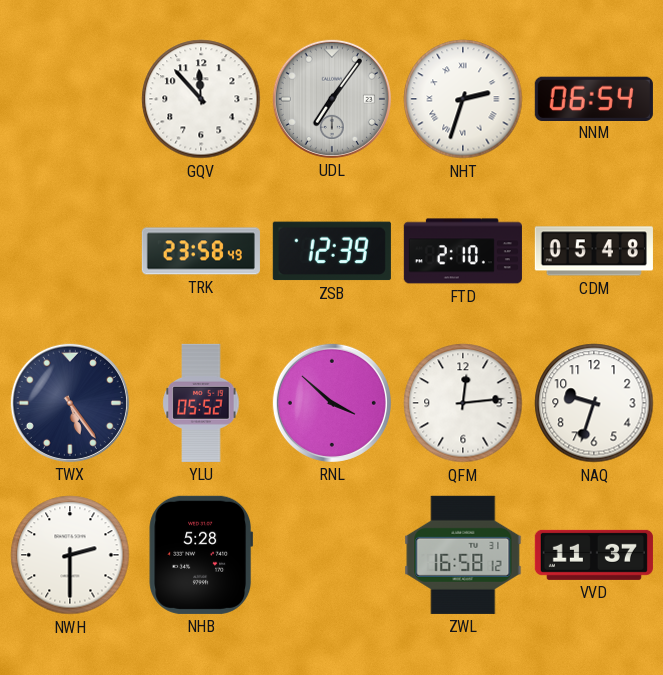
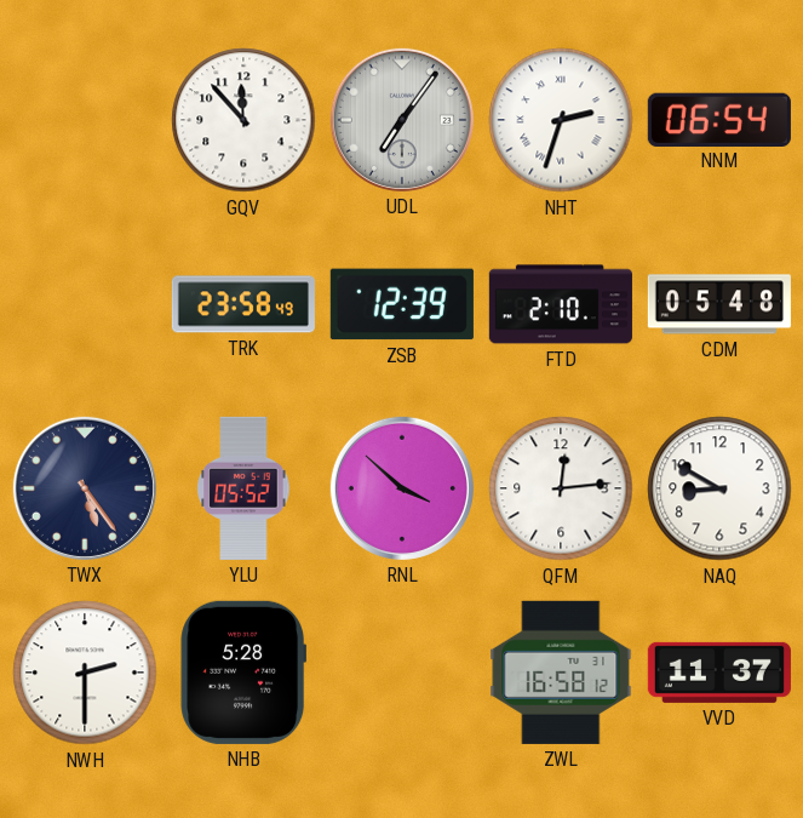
NAQ: 9:33 -> 8:50 (719, 488)
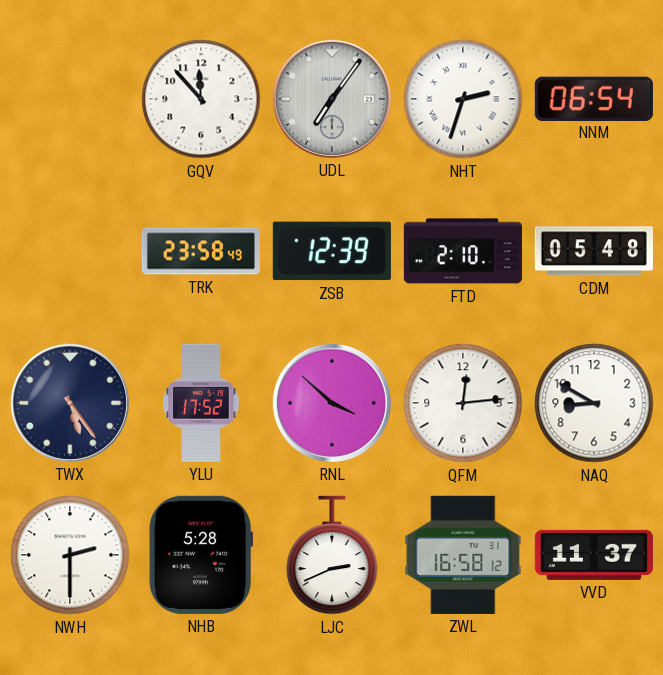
YLU: 05:52 -> 17:52 (201, 403)
LJC: none -> 2:41 (332, 555)
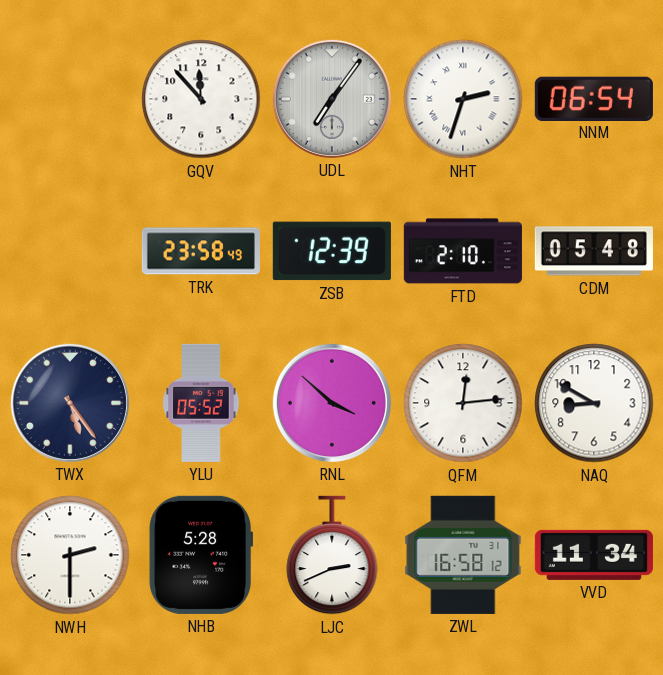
YLU: 17:52 -> 05:52 (201, 403)
VVD: 11:37 -> 11:34 (594, 555)
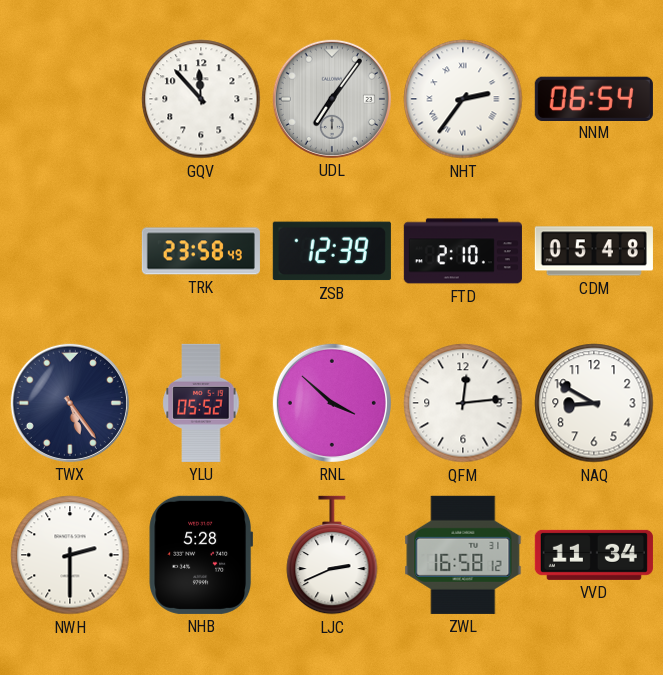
NHT: 2:33 -> 2:36 (463, 99)
